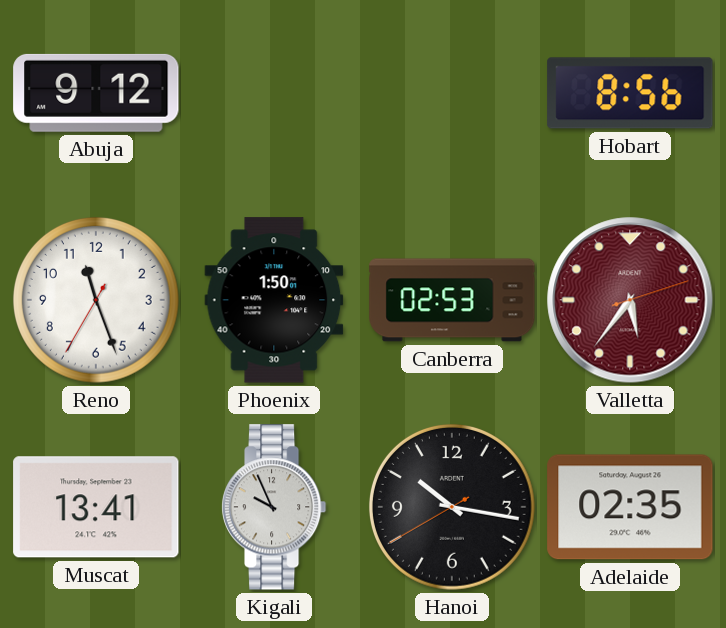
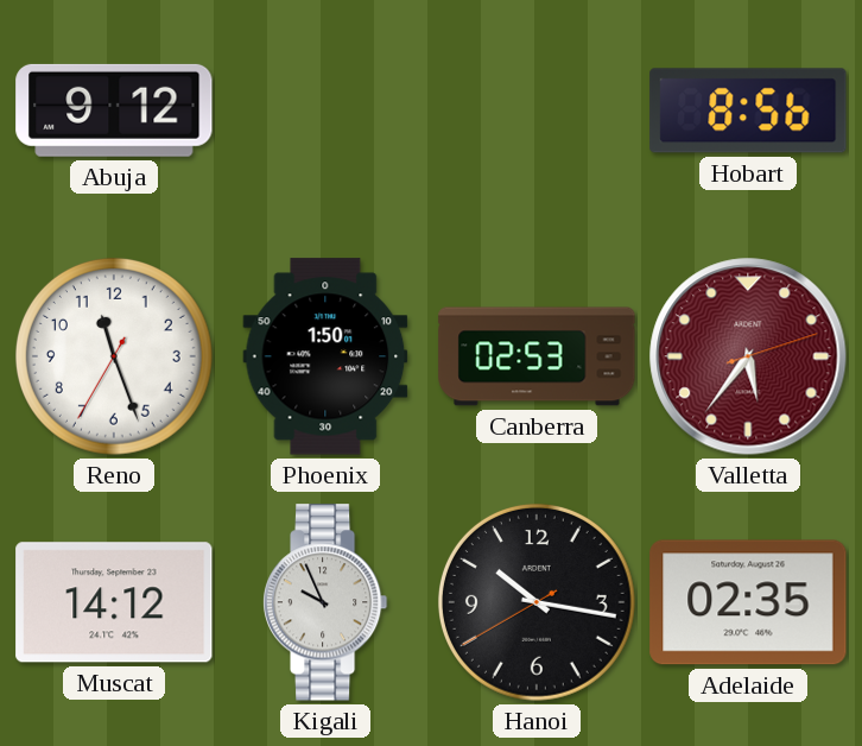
Muscat: 13:41 -> 14:12 (114, 602)
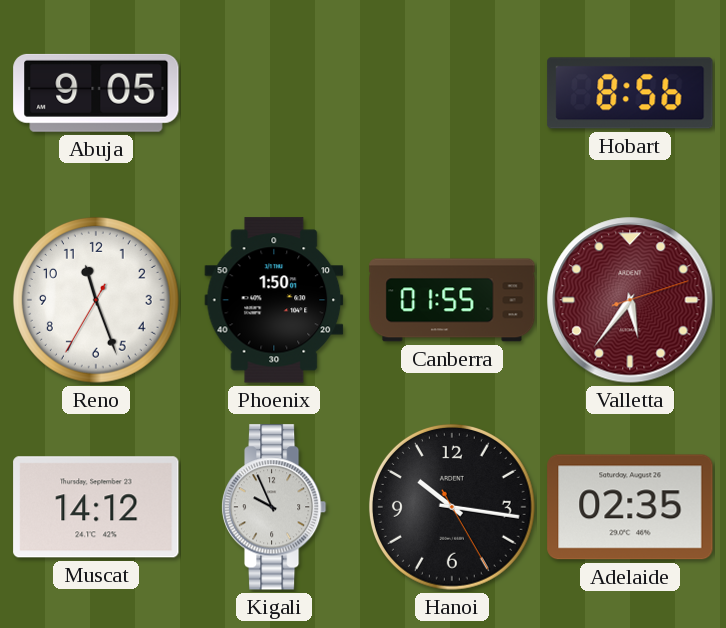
Abuja: 9:12 -> 9:05 (96, 93)
Canberra: 02:53 -> 01:55 (452, 300)
Hanoi: 10:16:40 -> 10:16:25 (452, 507)
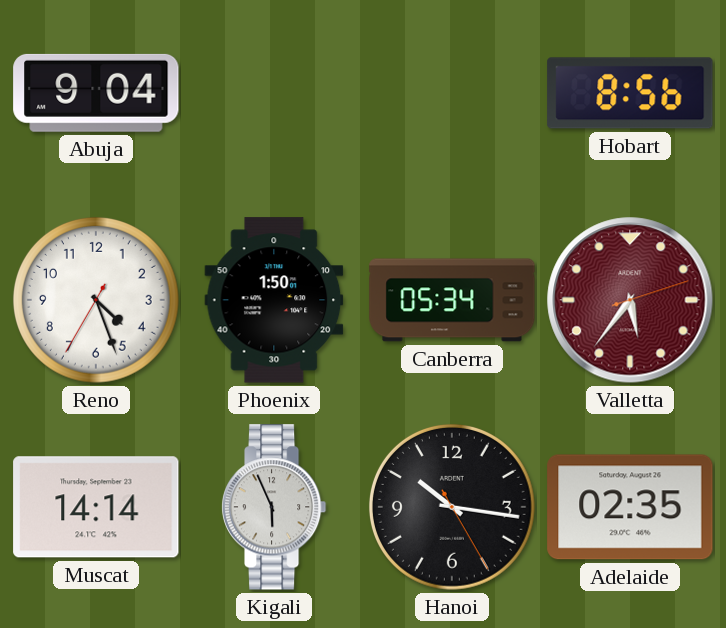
Abuja: 9:05 -> 9:04 (96, 93)
Reno: 11:26 -> 4:26 (96, 300)
Canberra: 01:55 -> 05:34 (452, 300)
Muscat: 14:12 -> 14:14 (96, 507)
Kigali: 9:56 -> 5:56 (274, 507)
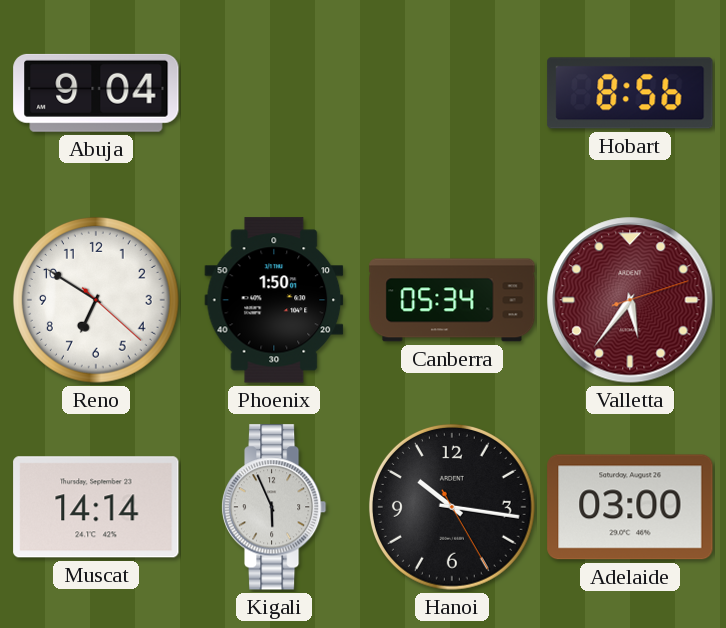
Reno: 4:26 -> 6:50 (96, 300)
Adelaide: 02:35 -> 03:00 (630, 507)
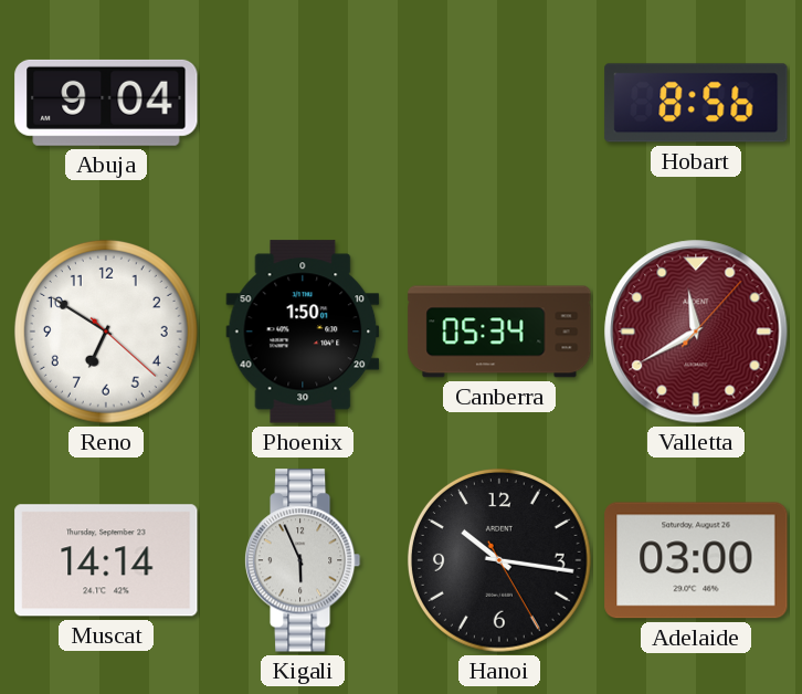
Valletta: 5:36 -> 11:40 (696, 332)
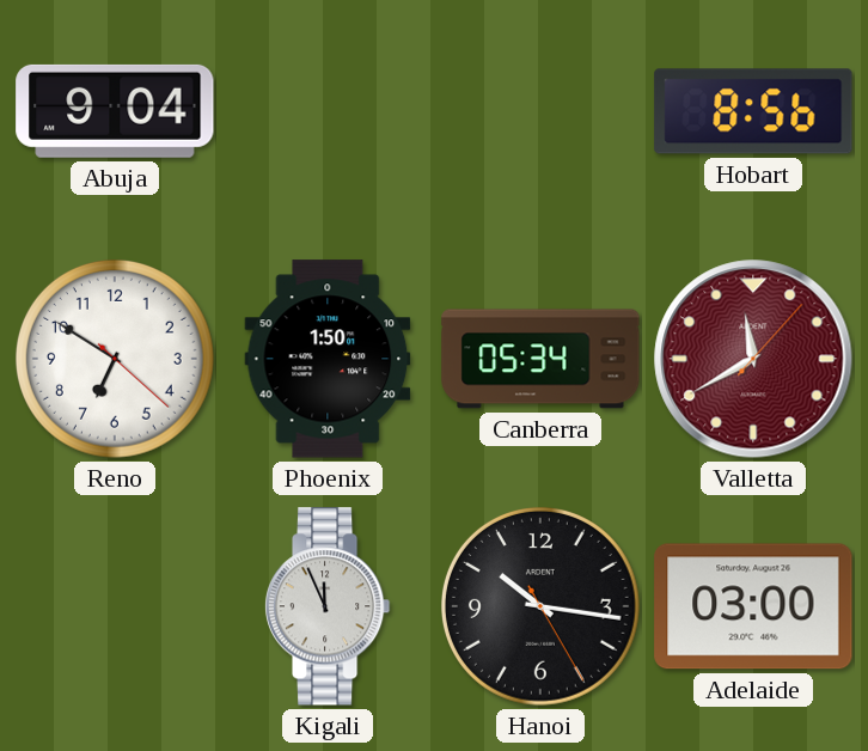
Muscat: 14:14 -> none (106, 560)
Kigali: 5:56 -> 11:56 (328, 606)
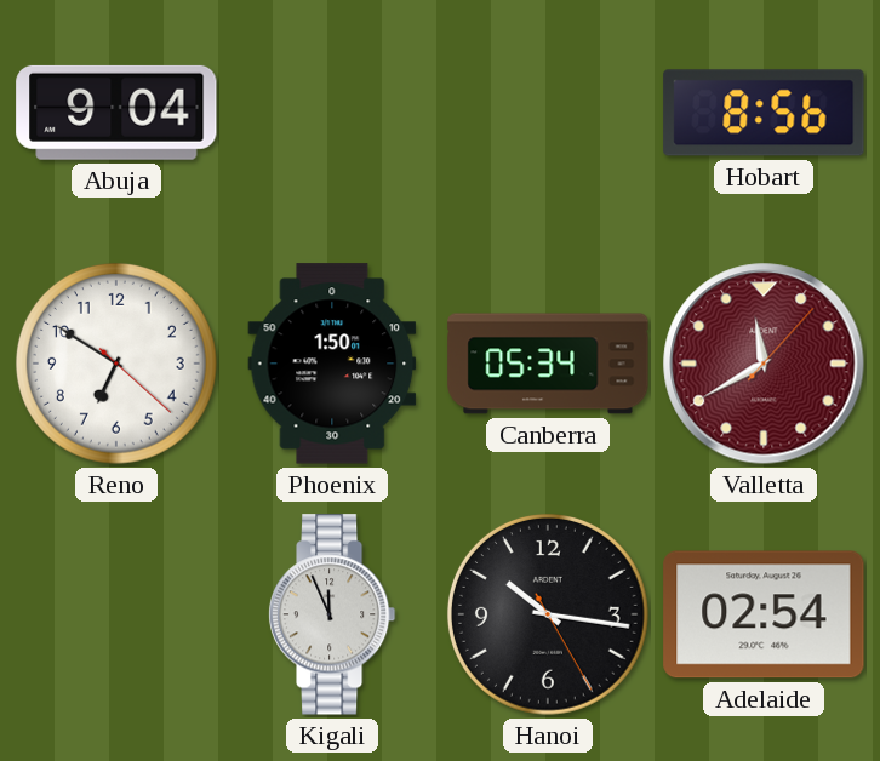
Adelaide: 03:00 -> 02:54 (764, 614)
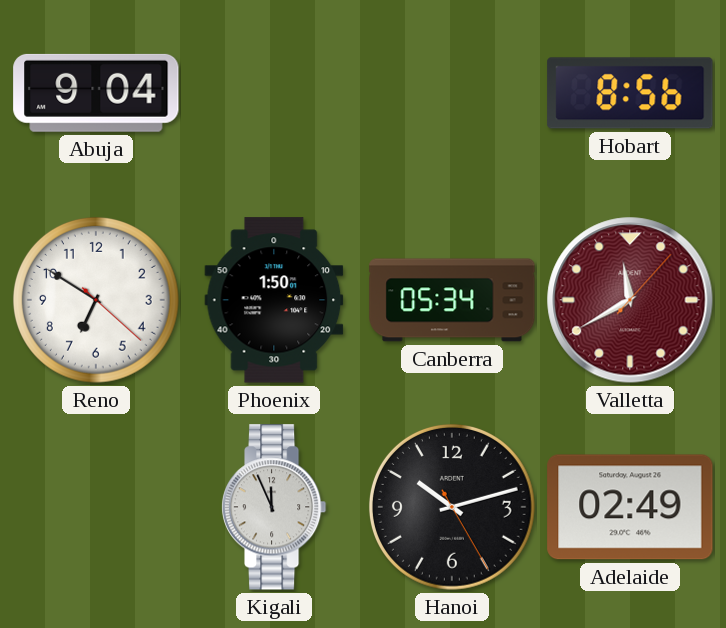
Hanoi: 10:16 -> 10:12 (452, 507)
Adelaide: 02:54 -> 02:49 (630, 507)
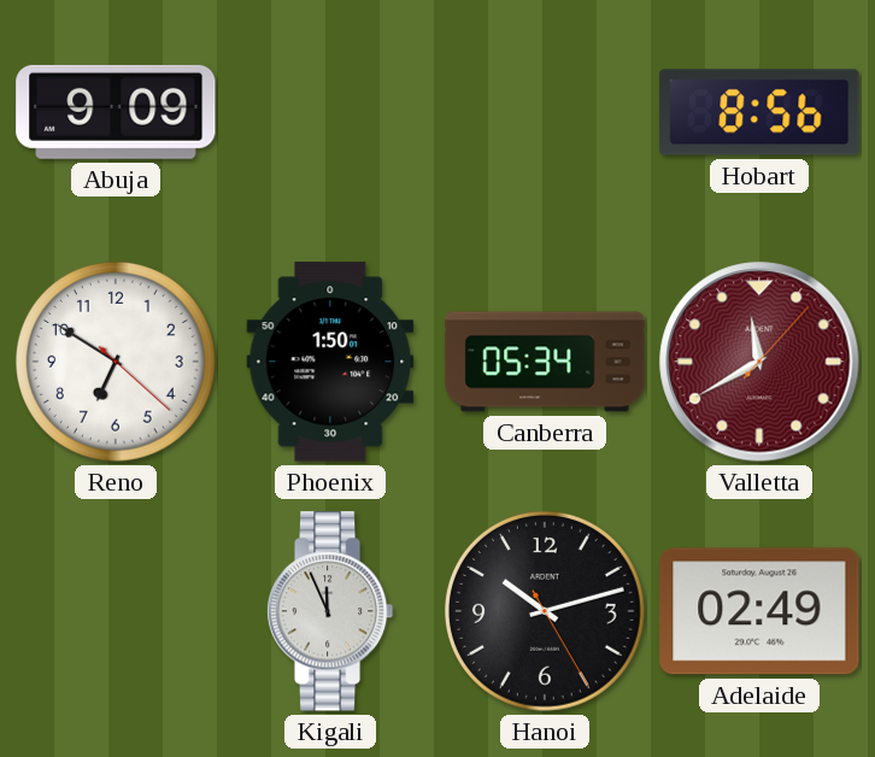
Abuja: 9:04 -> 9:09 (116, 112)
